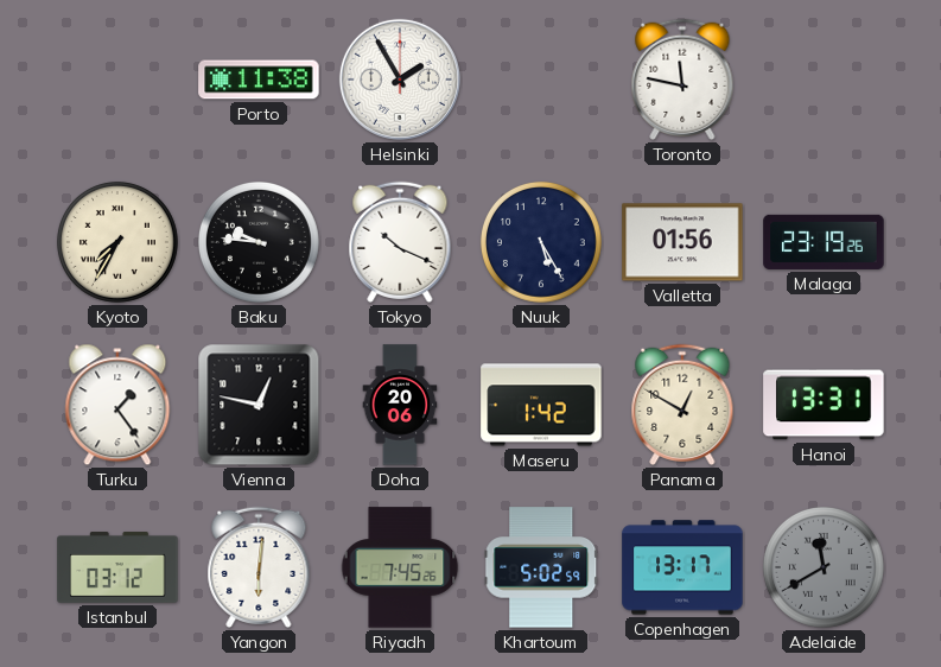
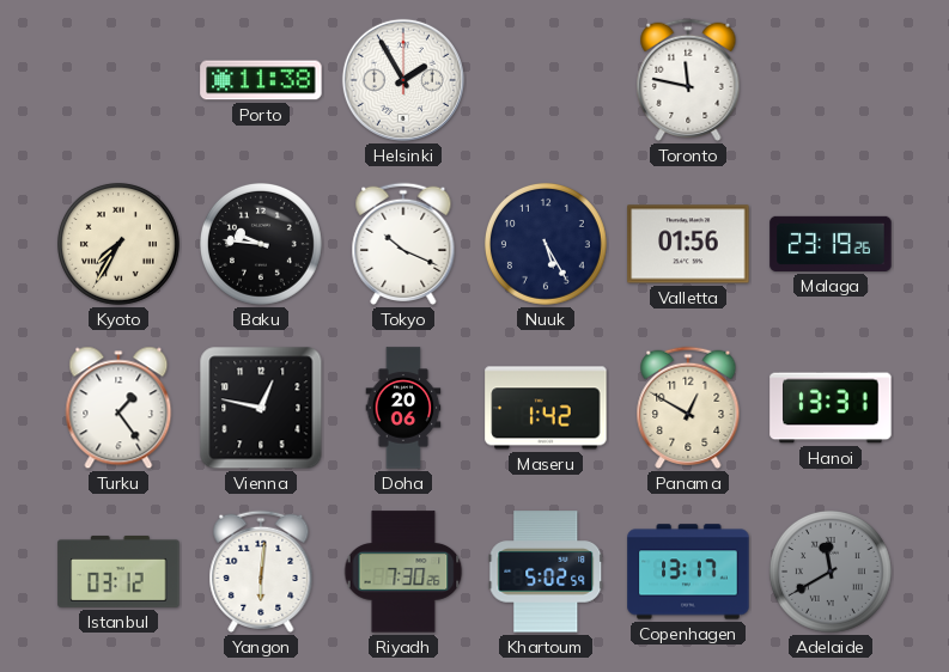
Riyadh: 7:45 -> 7:30 (403, 572)
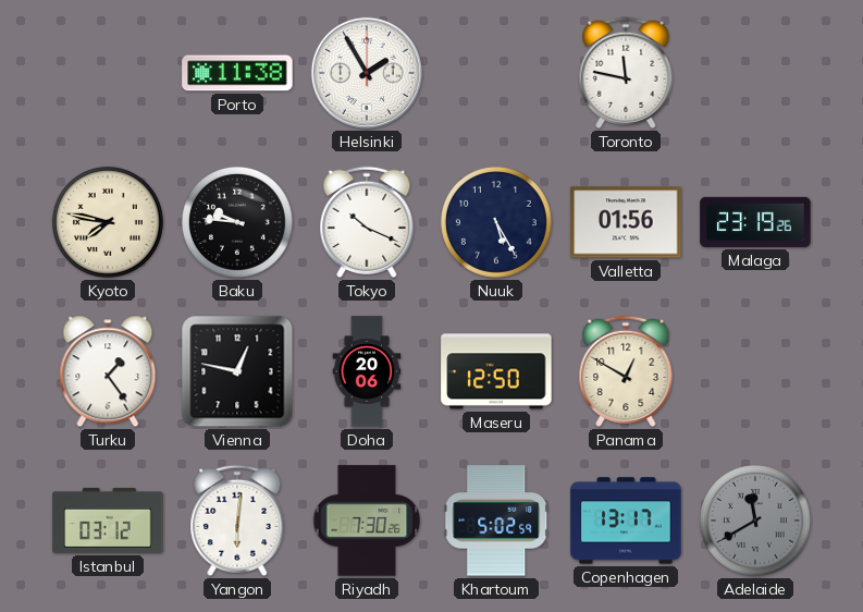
Kyoto: 7:35 -> 7:47 (108, 222)
Maseru: 1:42 -> 12:50 (496, 371)
Hanoi: 13:31 -> none (831, 408)
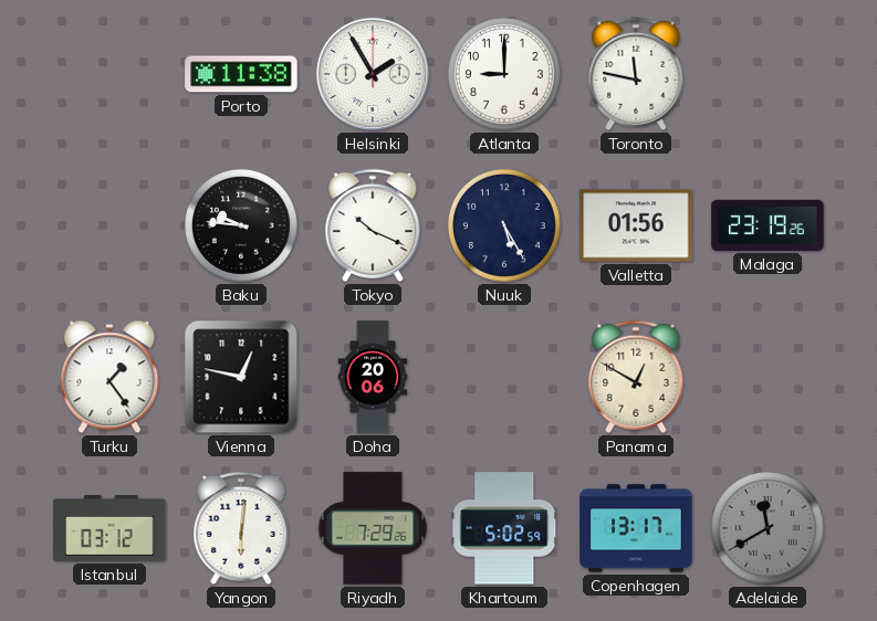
Atlanta: none -> 9:00 (504, 74)
Kyoto: 7:47 -> none (108, 222)
Maseru: 12:50 -> none (496, 371)
Riyadh: 7:30 -> 7:29 (373, 528)
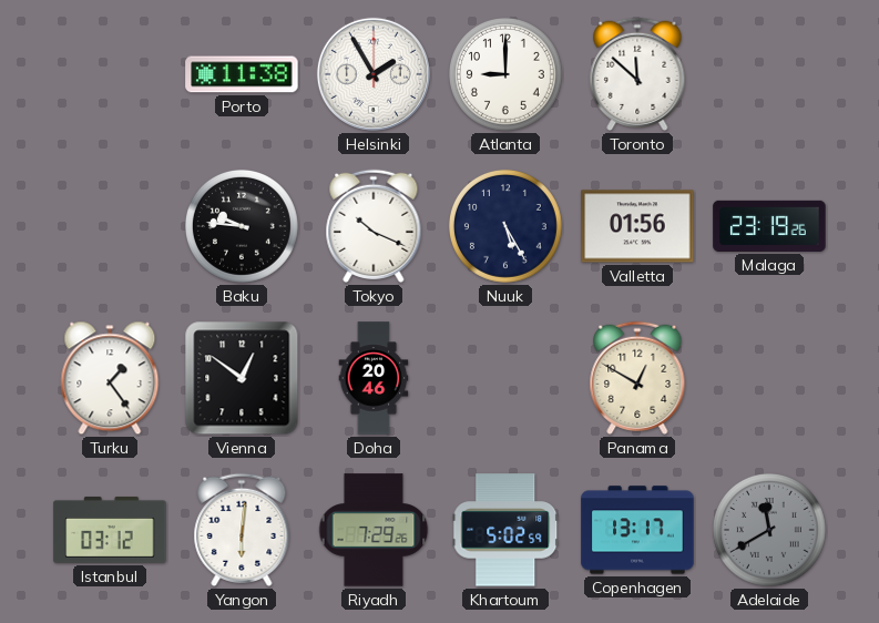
Toronto: 11:47 -> 11:52 (637, 74)
Vienna: 12:47 -> 12:51 (242, 378)
Doha: 20:06 -> 20:46 (374, 378)
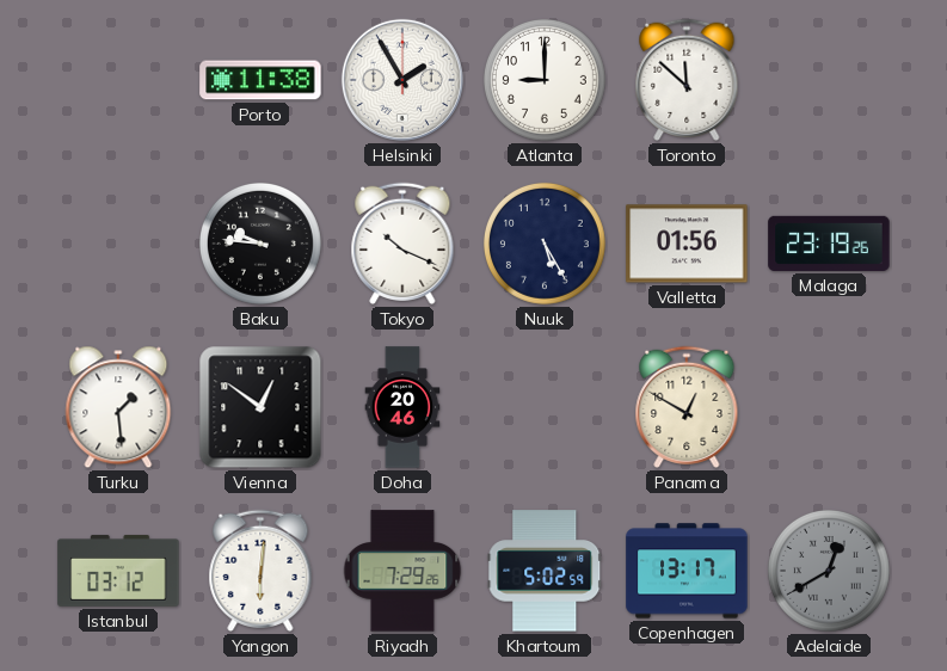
Turku: 1:24 -> 1:29 (118, 407)
Adelaide: 11:40 -> 12:40 (829, 571)
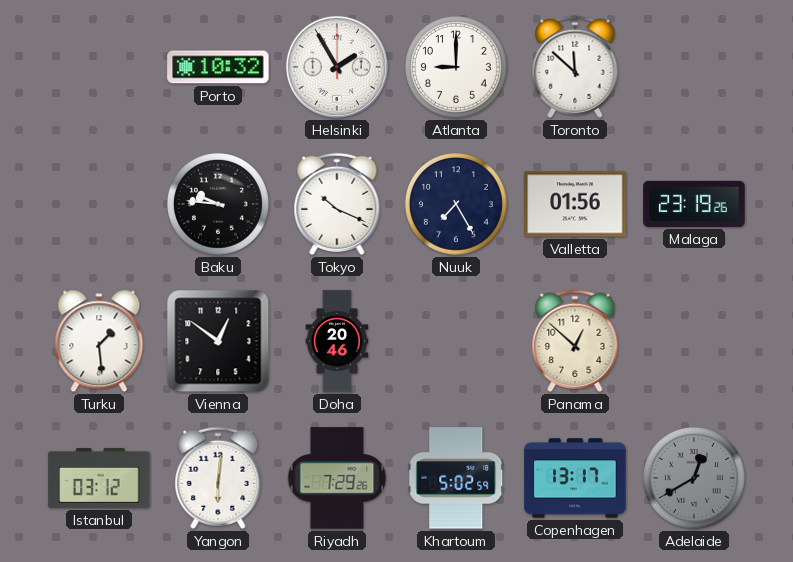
Porto: 11:38 -> 10:32 (218, 67)
Nuuk: 5:25 -> 7:25 (456, 204)
Panama: 12:50 -> 12:52 (575, 341)
